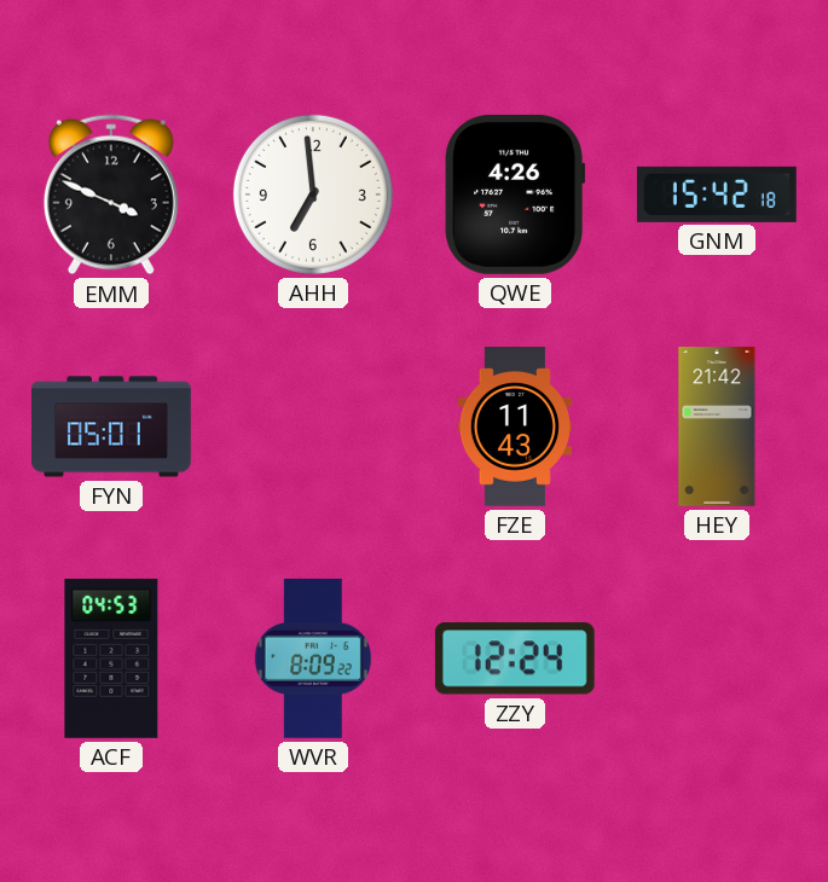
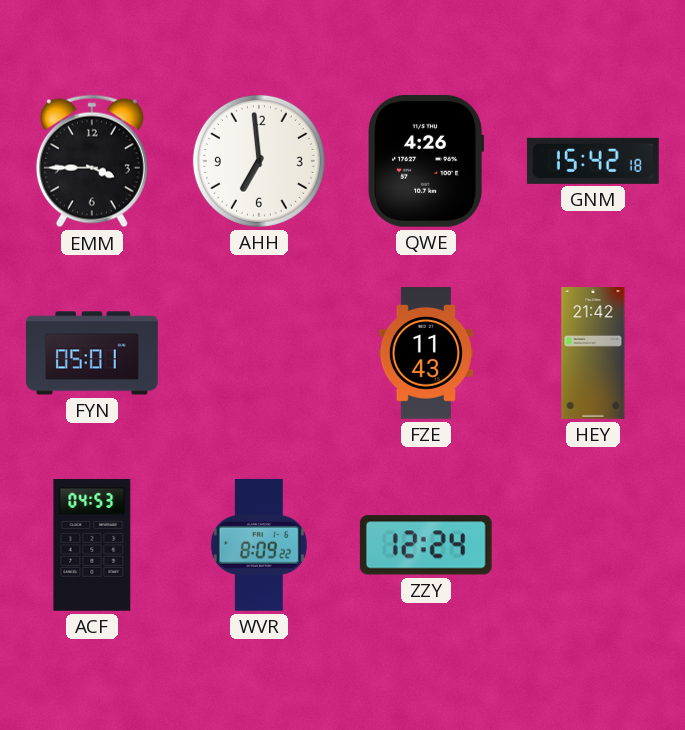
EMM: 3:49 -> 3:45 (92, 161)
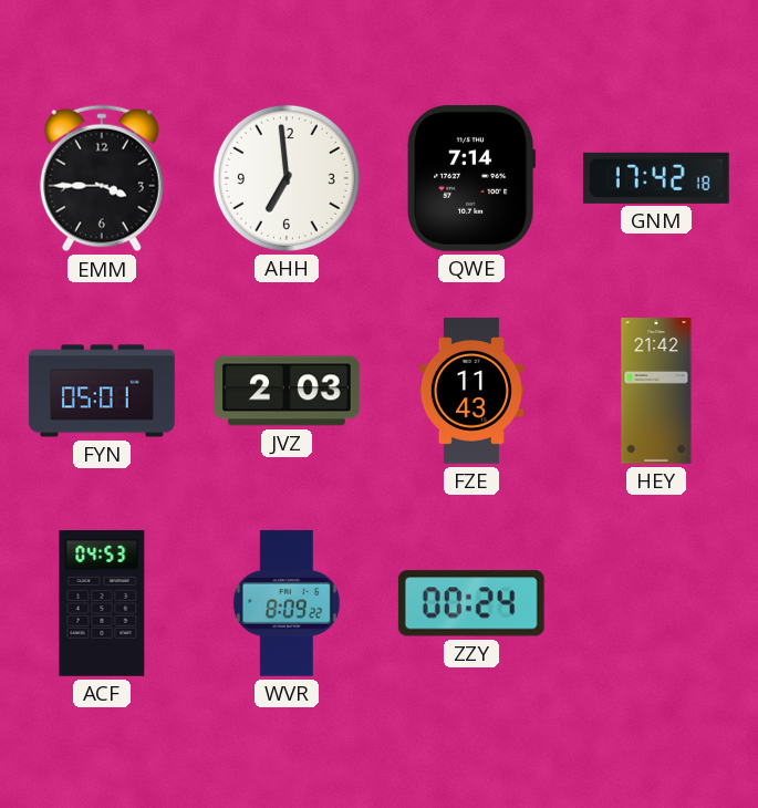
QWE: 4:26 -> 7:14 (471, 178)
GNM: 15:42 -> 17:42 (656, 178)
JVZ: none -> 2:03 (288, 391)
ZZY: 12:24 -> 00:24 (471, 603)
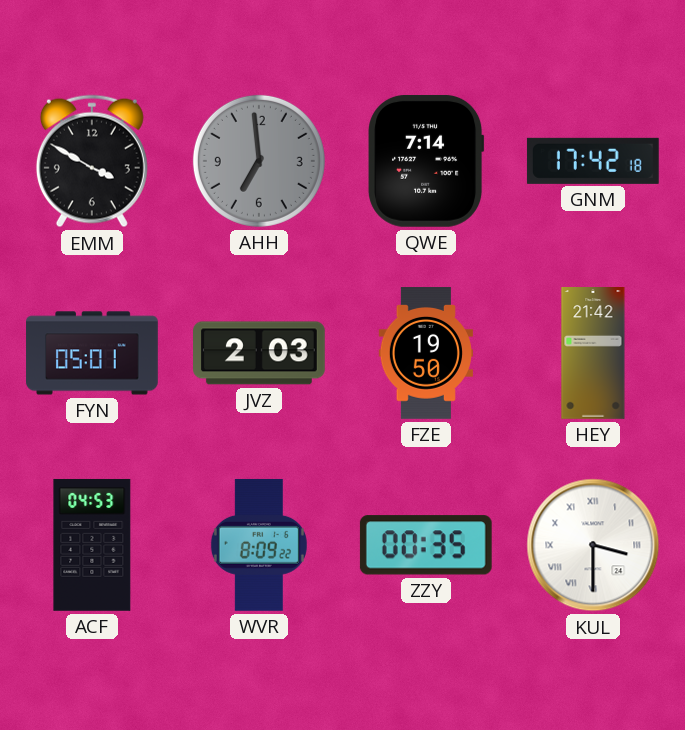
EMM: 3:45 -> 3:50 (92, 161)
AHH dial: white -> grey (259, 161)
FZE: 11:43 -> 19:50 (426, 353)
ZZY: 00:24 -> 00:35 (426, 545)
KUL: none -> 3:30 (593, 545)
